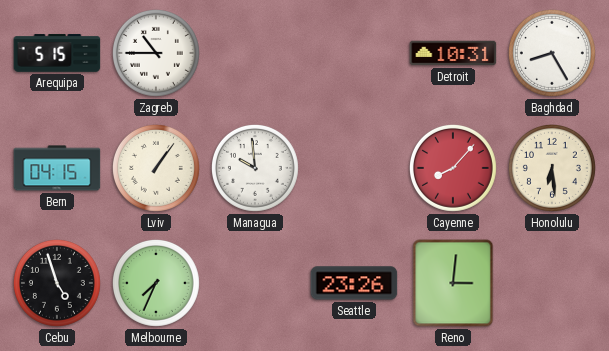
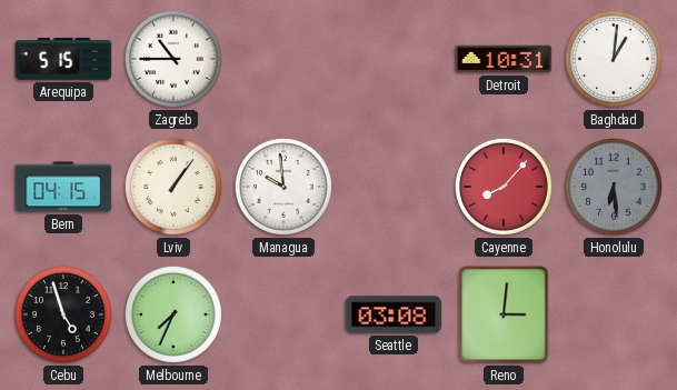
Baghdad: 8:25 -> 1:01 (614, 59)
Honolulu dial: cream -> grey (614, 187)
Seattle: 23:26 -> 03:08 (394, 314)
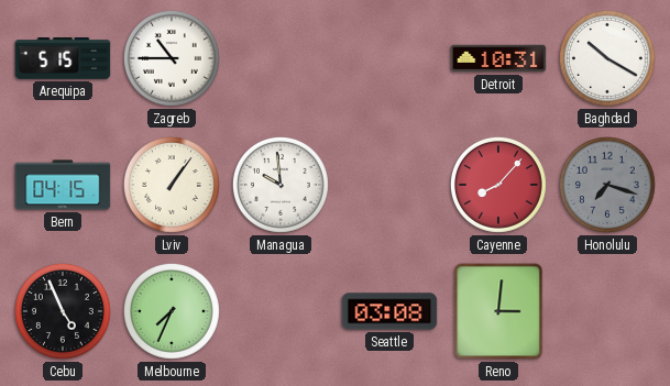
Baghdad: 1:01 -> 10:20 (607, 58)
Honolulu: 6:29 -> 7:18 (607, 185)
Cebu: 4:57 -> 4:56 (63, 311)
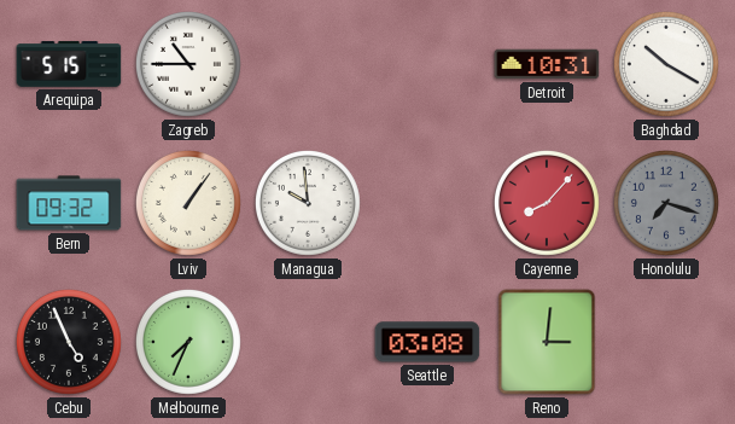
Bern: 04:15 -> 09:32 (69, 203)
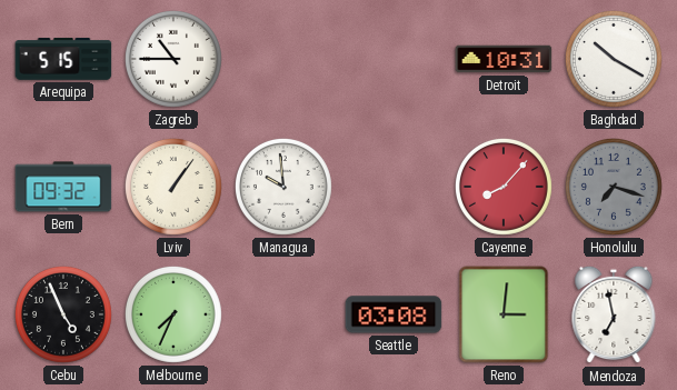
Mendoza: none -> 6:58 (614, 314)
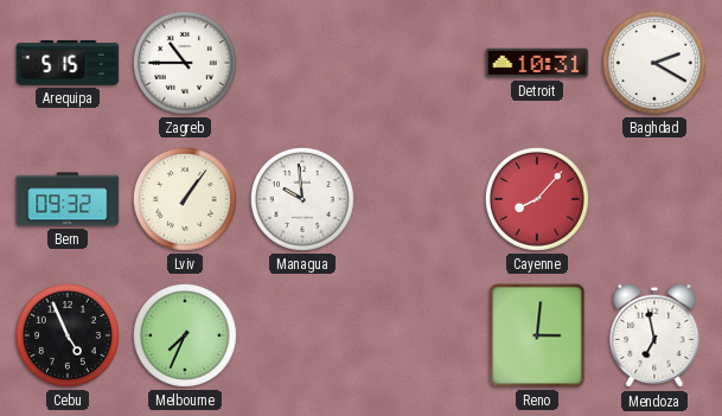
Baghdad: 10:20 -> 2:20 (654, 63)
Honolulu: 7:18 -> none (614, 187)
Seattle: 03:08 -> none (394, 314)
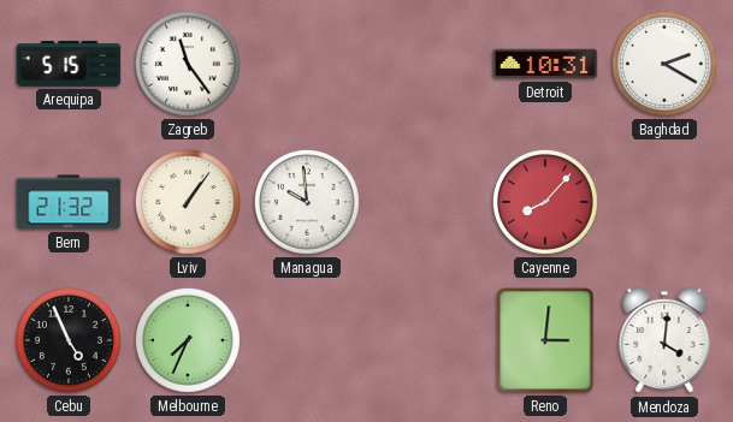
Zagreb: 10:45 -> 11:24 (188, 64)
Bern: 09:32 -> 21:32 (69, 202)
Mendoza: 6:58 -> 4:01 (664, 340)
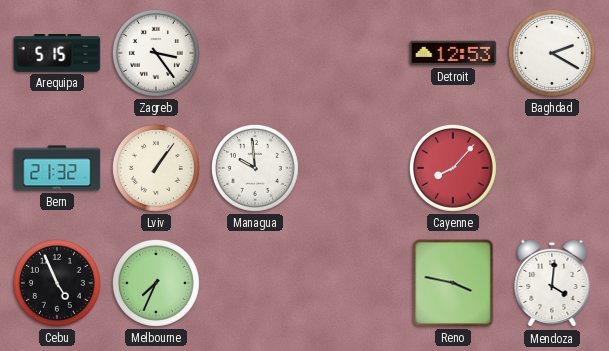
Zagreb: 11:24 -> 3:24 (156, 53)
Detroit: 10:31 -> 12:53 (453, 53)
Reno: 3:01 -> 3:47 (453, 283)
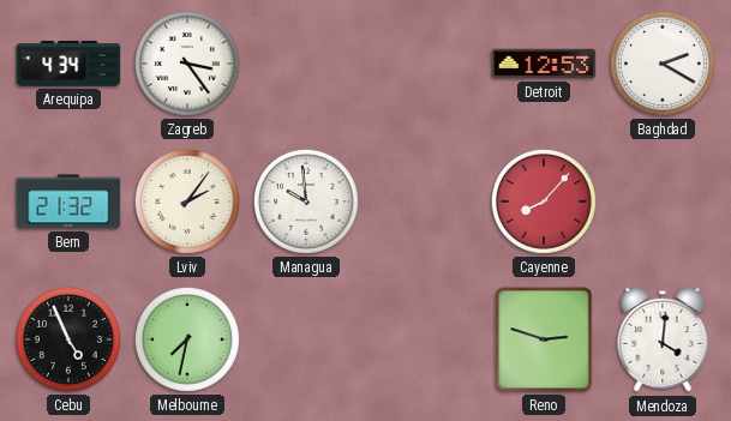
Arequipa: 5:15 -> 4:34 (68, 64)
Lviv: 1:06 -> 2:06 (187, 202)
Melbourne: 7:34 -> 7:32 (187, 339)
Reno: 3:47 -> 2:48 (544, 339)
